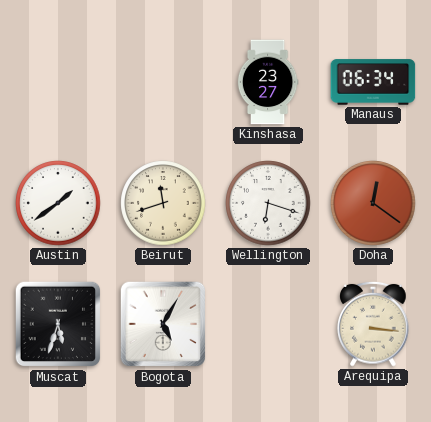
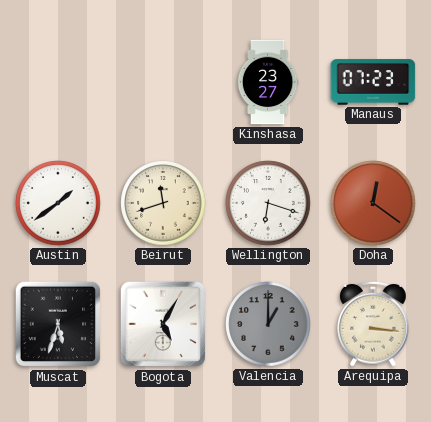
Manaus: 06:34 -> 07:23 (373, 82)
Valencia: none -> 1:00 (268, 324)
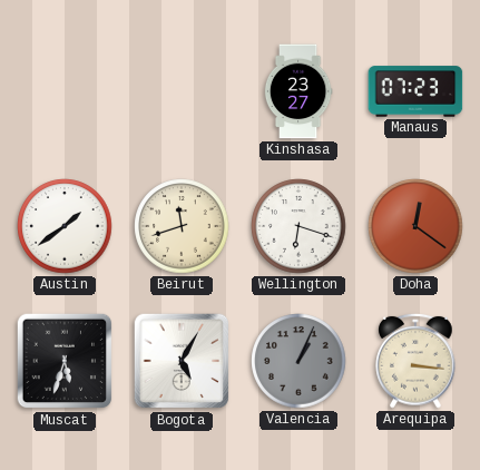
Valencia: 1:00 -> 1:04 (298, 361)
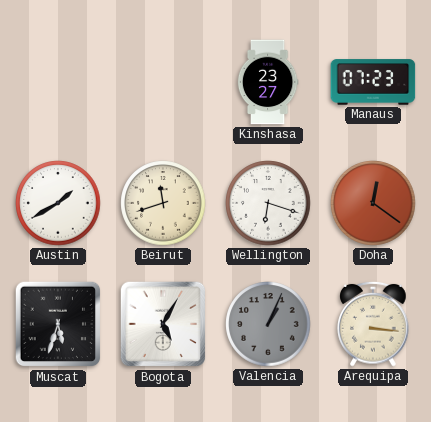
Austin: 1:39 -> 1:40 (58, 203)
